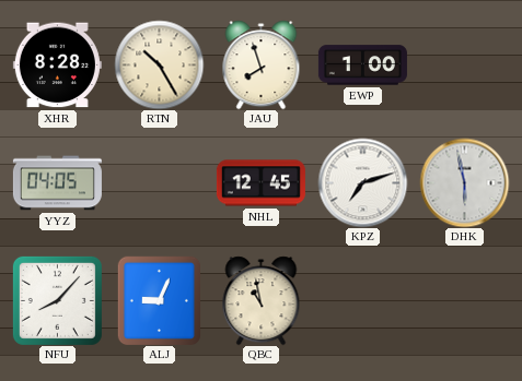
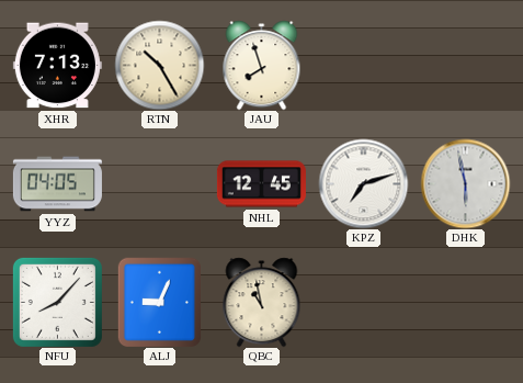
XHR: 8:28 -> 7:13 (57, 66)
EWP: 1:00 -> none (362, 66)
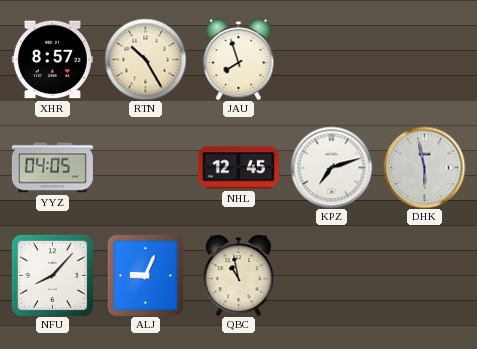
XHR: 7:13 -> 8:57 (52, 60)
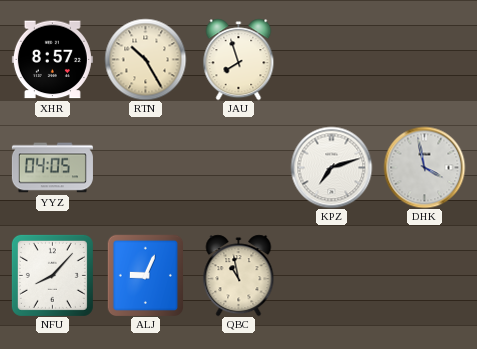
NHL: 12:45 -> none (238, 168)
DHK: 5:58 -> 3:58 (424, 167)
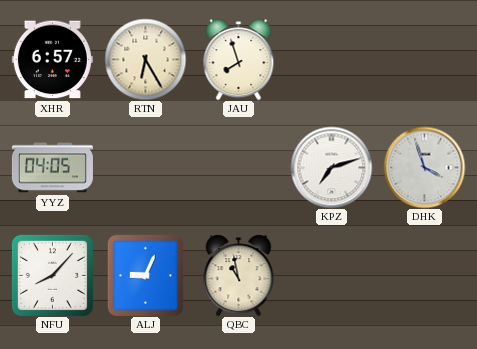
XHR: 8:57 -> 6:57 (52, 60)
RTN: 10:25 -> 6:25 (145, 59)
DHK: 3:58 -> 3:57 (424, 167)
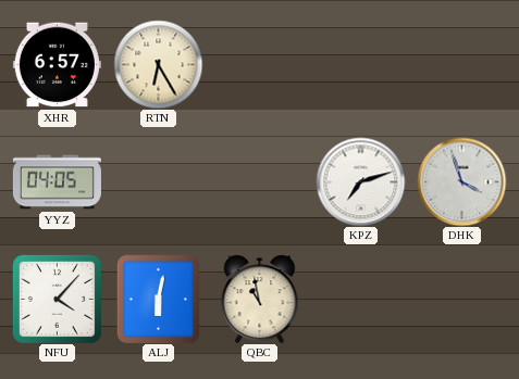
JAU: 7:57 -> none (239, 59)
NFU: 8:07 -> 4:07 (57, 299)
ALJ: 9:04 -> 6:02 (158, 299)
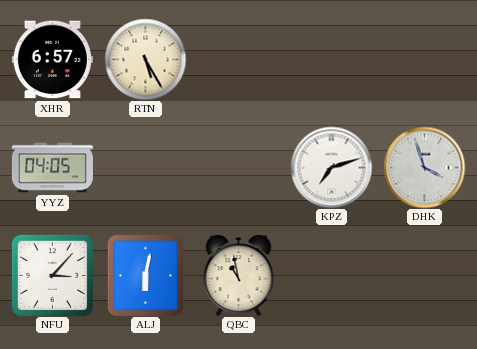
RTN: 6:25 -> 5:25 (145, 59)
NFU: 4:07 -> 3:07 (52, 275)
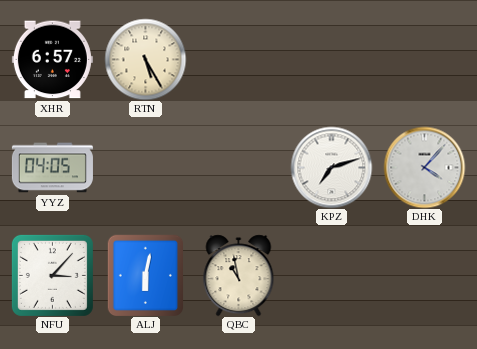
DHK: 3:57 -> 4:07 (424, 167)
